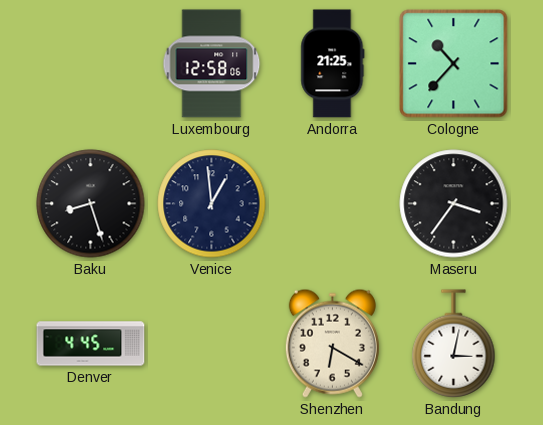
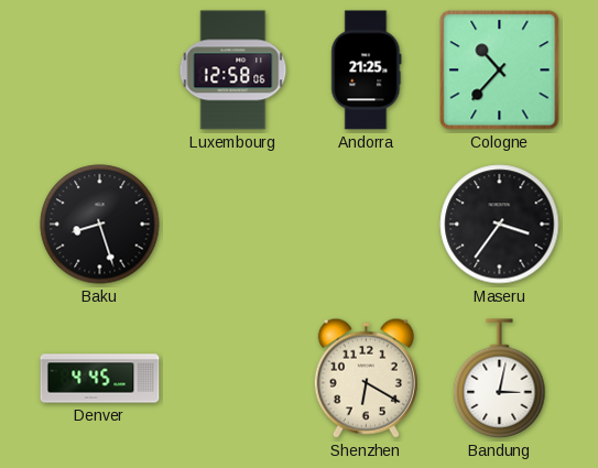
Venice: 12:59 -> none (212, 204)
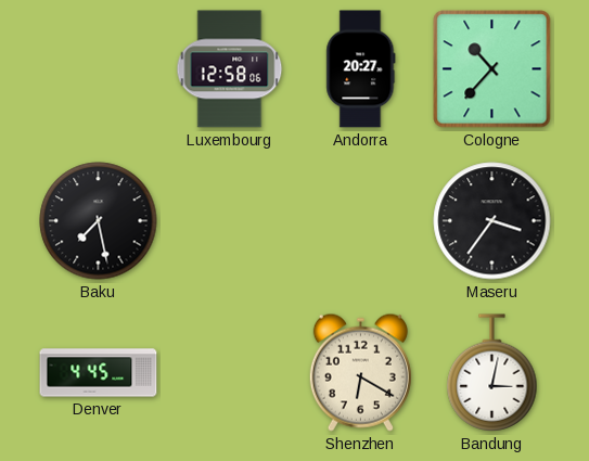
Andorra: 21:25 -> 20:27 (361, 69)
Baku: 8:27 -> 7:28 (99, 221)
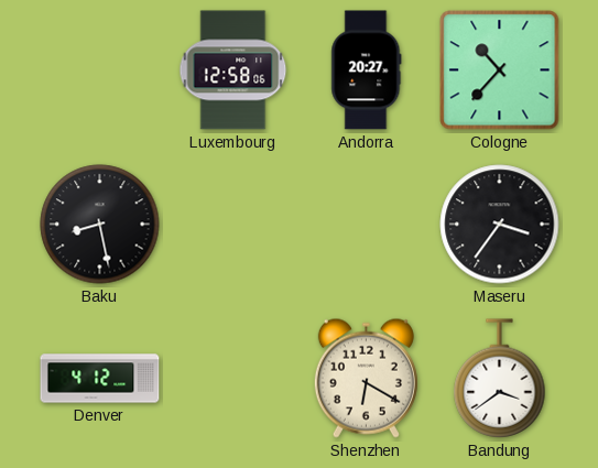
Baku: 7:28 -> 8:28 (100, 225)
Denver: 4:45 -> 4:12 (100, 379)
Bandung: 3:02 -> 3:39 (500, 379)
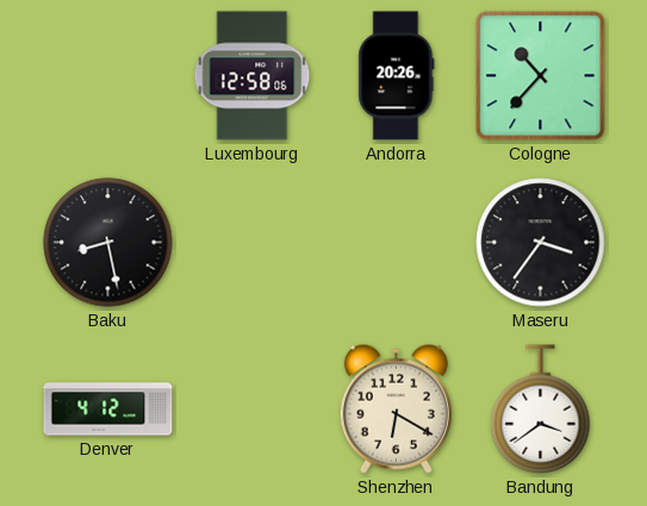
Andorra: 20:27 -> 20:26 (397, 76)
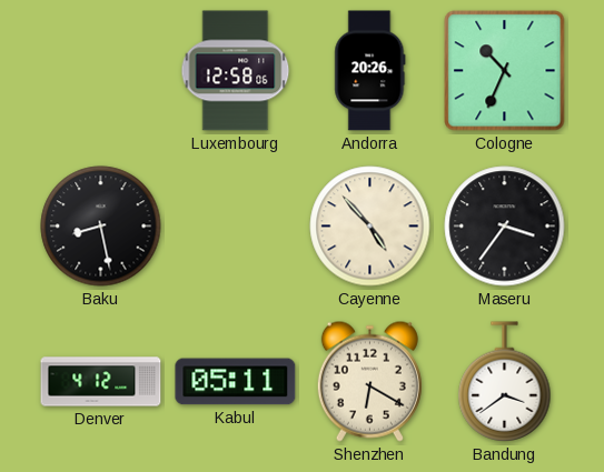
Cologne: 10:37 -> 10:34 (505, 71)
Cayenne: none -> 4:53 (370, 227)
Kabul: none -> 05:11 (236, 382)
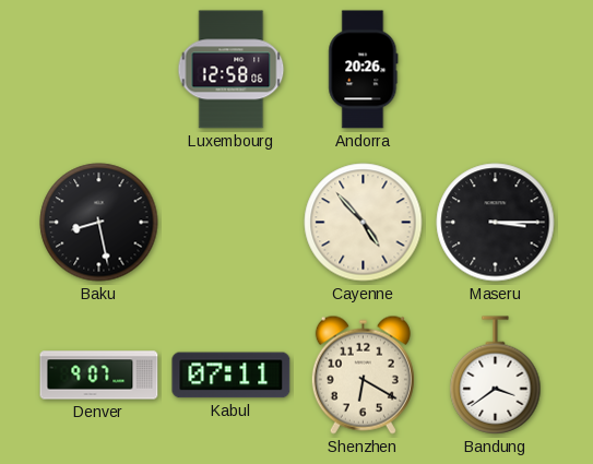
Cologne: 10:34 -> none (505, 71)
Maseru: 3:36 -> 3:15 (496, 223)
Denver: 4:12 -> 9:07 (99, 376)
Kabul: 05:11 -> 07:11 (232, 376)
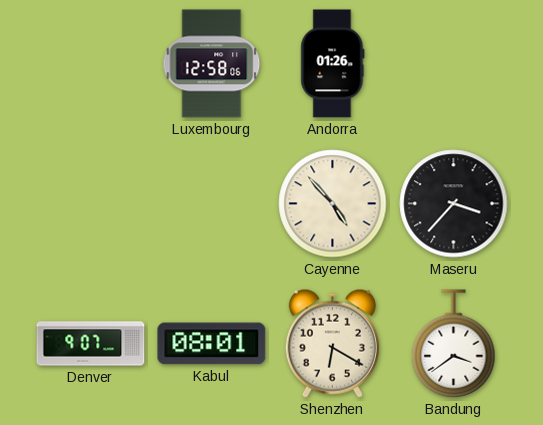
Andorra: 20:26 -> 01:26 (333, 64)
Baku: 8:28 -> none (99, 223)
Maseru: 3:15 -> 3:37 (454, 204)
Kabul: 07:11 -> 08:01 (212, 344)
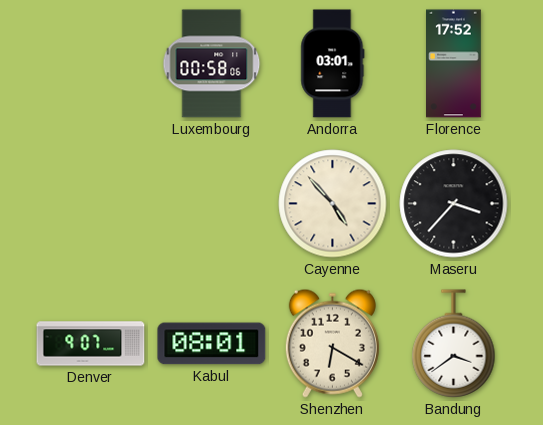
Luxembourg: 12:58 -> 00:58 (212, 64)
Andorra: 01:26 -> 03:01 (333, 64)
Florence: none -> 17:52 (454, 64)
